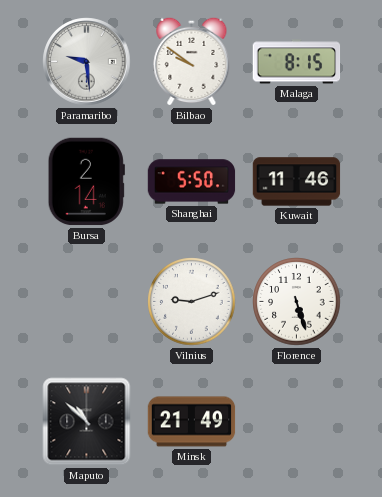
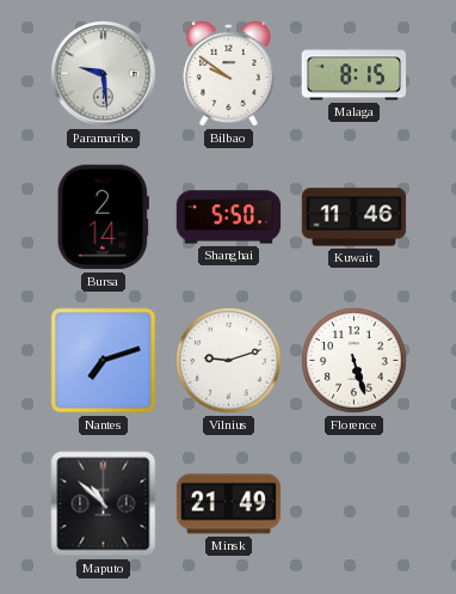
Nantes: none -> 7:12 (104, 361)
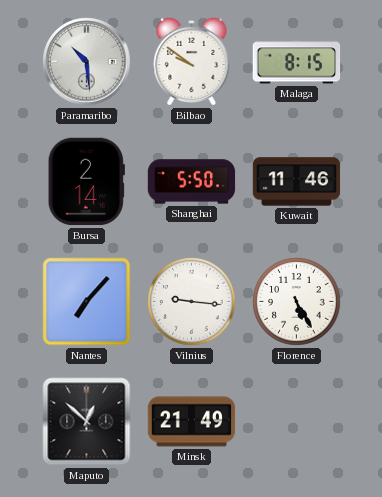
Paramaribo: 9:29 -> 10:29 (87, 62)
Nantes: 7:12 -> 7:07 (87, 302)
Vilnius: 9:12 -> 9:16 (192, 302)
Florence: 5:27 -> 5:25 (297, 302)
Maputo: 10:52 -> 12:52 (87, 422)
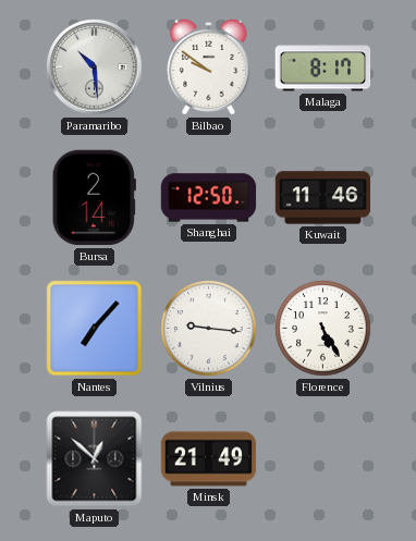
Malaga: 8:15 -> 8:17 (323, 67)
Shanghai: 5:50 -> 12:50 (209, 198)
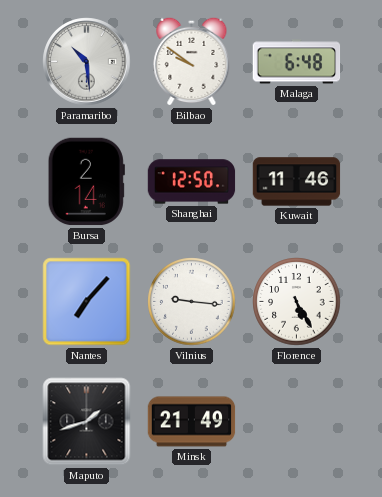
Malaga: 8:17 -> 6:48 (297, 62)
Maputo: 12:52 -> 1:42 (87, 422)
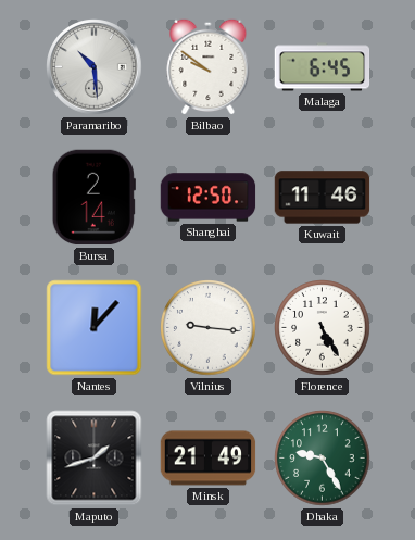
Malaga: 6:48 -> 6:45 (323, 67)
Nantes: 7:07 -> 12:07 (95, 328)
Dhaka: none -> 9:25 (323, 459)
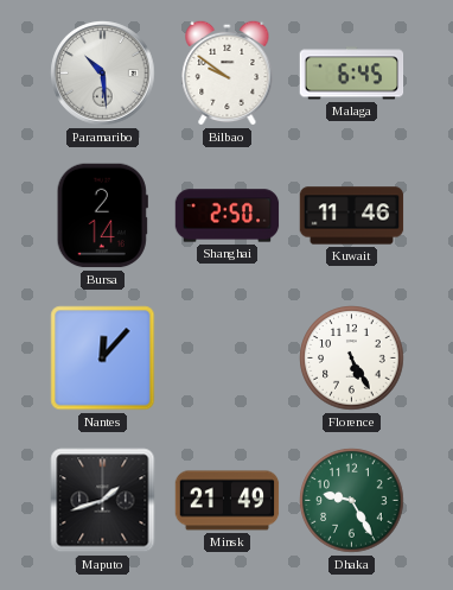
Shanghai: 12:50 -> 2:50 (228, 216)
Vilnius: 9:16 -> none (209, 328)
